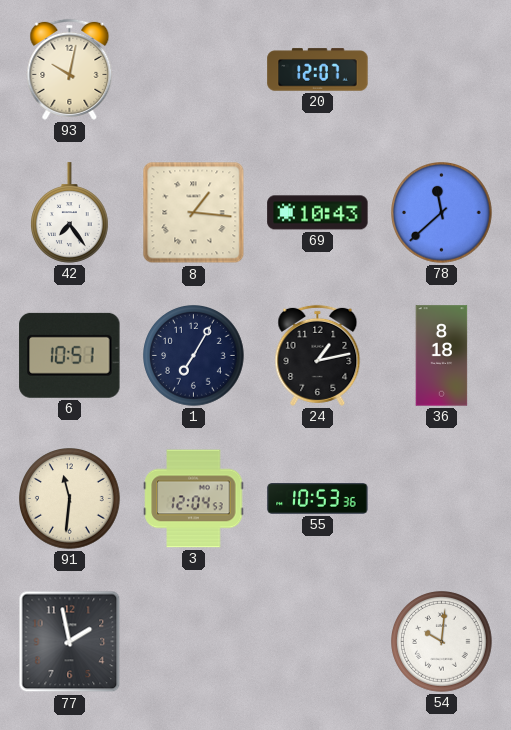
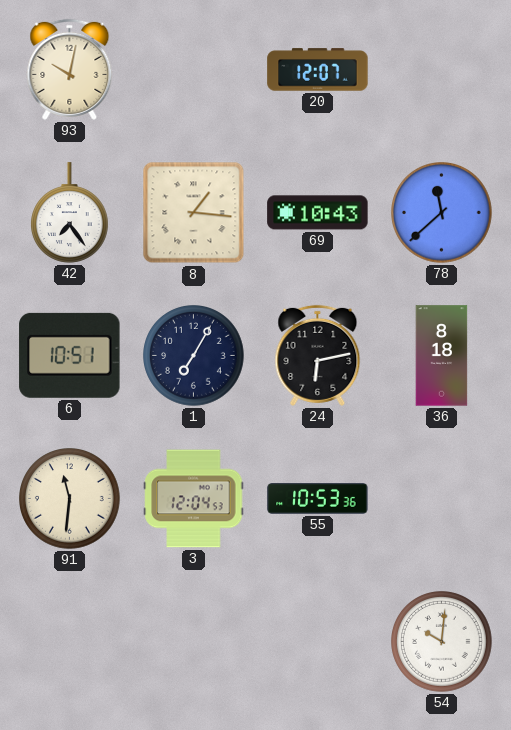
24: 1:13 -> 6:13 (318, 355)
77: 1:58 -> none (70, 642)
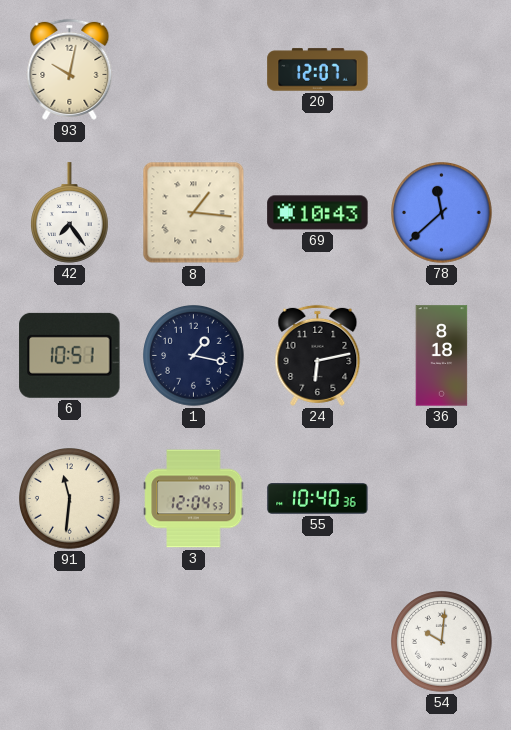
1: 7:05 -> 1:17 (194, 356)
55: 10:53 -> 10:40 (318, 499)
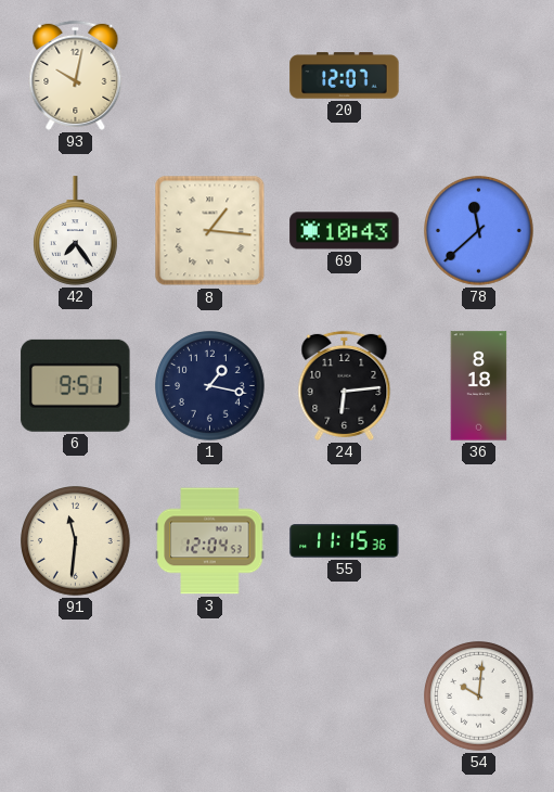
6: 10:51 -> 9:51 (76, 385)
24: 6:13 -> 6:14 (345, 385)
55: 10:40 -> 11:15 (345, 541)
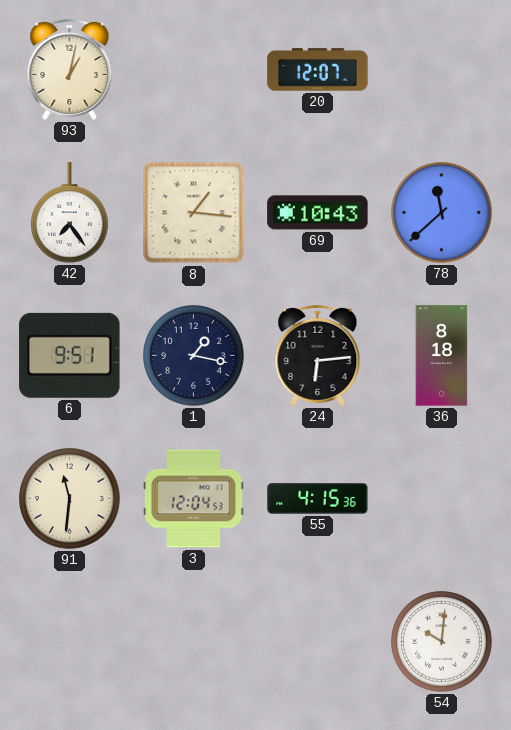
93: 10:02 -> 1:02 (70, 69)
55: 11:15 -> 4:15 (318, 499)
